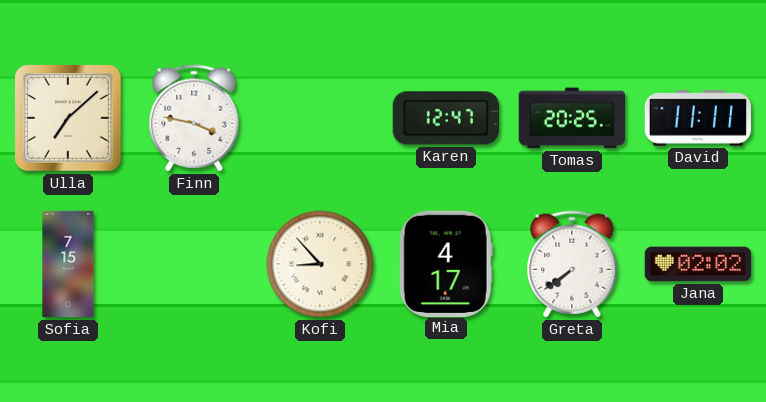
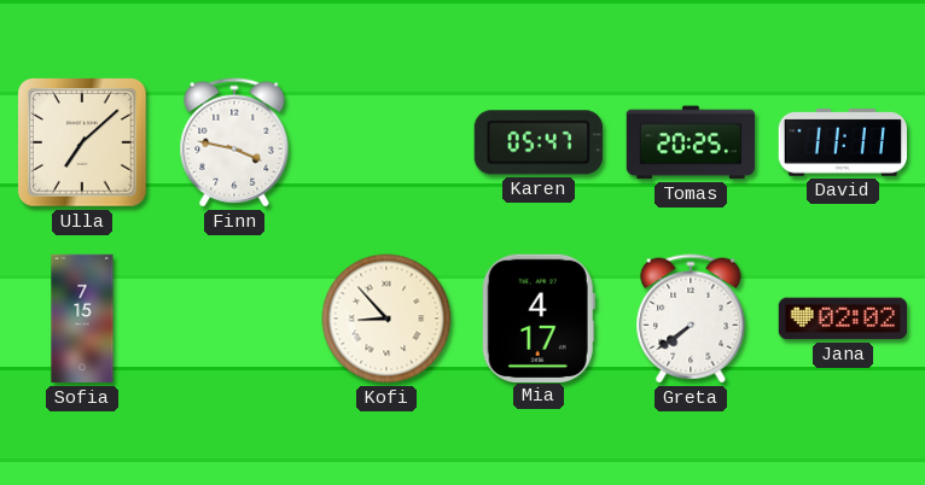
Karen: 12:47 -> 05:47 (539, 142)
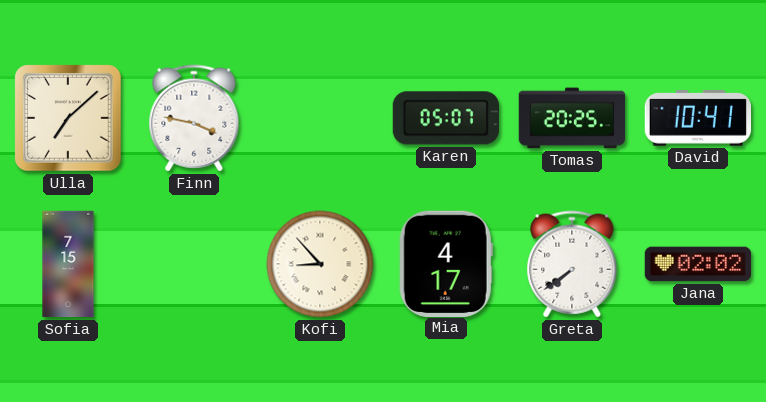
Karen: 05:47 -> 05:07 (446, 118)
David: 11:11 -> 10:41 (697, 118)
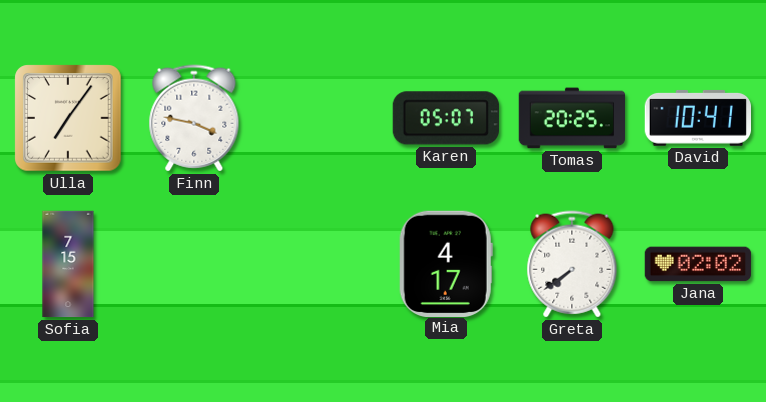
Ulla: 7:08 -> 7:06 (68, 118)
Kofi: 8:53 -> none (320, 264)
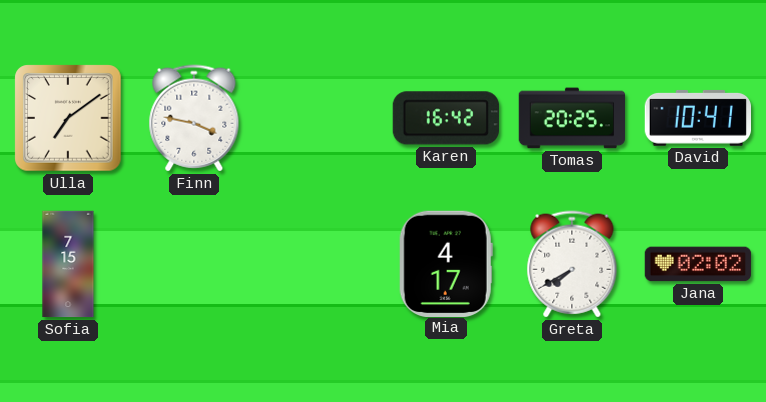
Ulla: 7:06 -> 7:09 (68, 118)
Karen: 05:07 -> 16:42 (446, 118)
Greta: 7:39 -> 7:40 (572, 264)
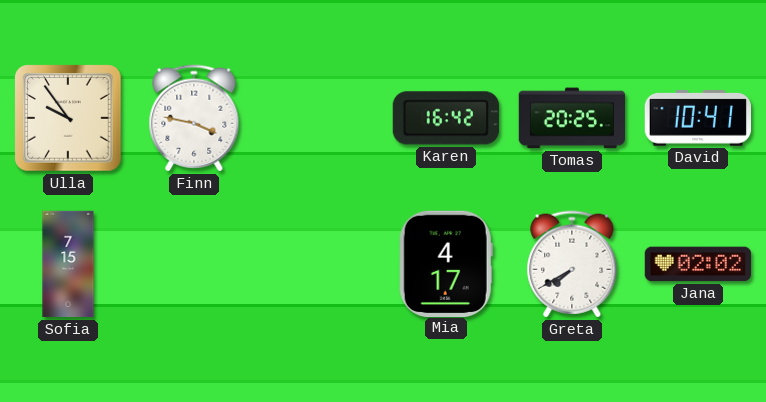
Ulla: 7:09 -> 9:54 (68, 118)
